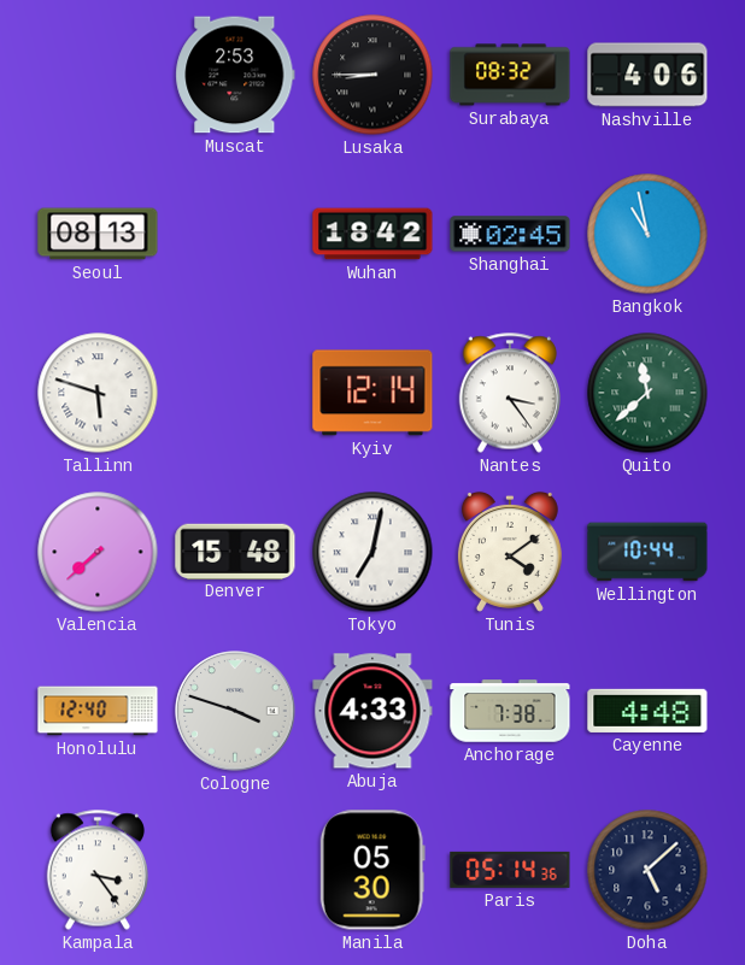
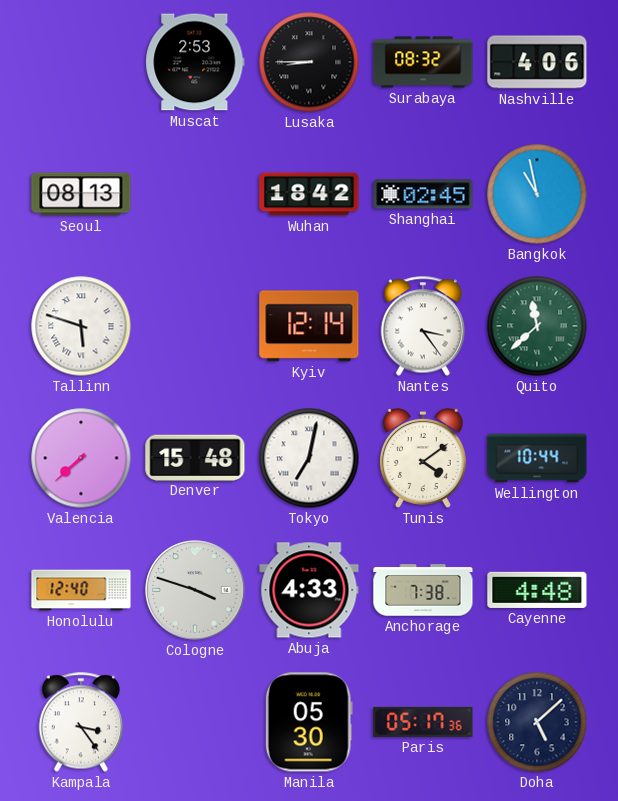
Paris: 05:14 -> 05:17 (423, 722)
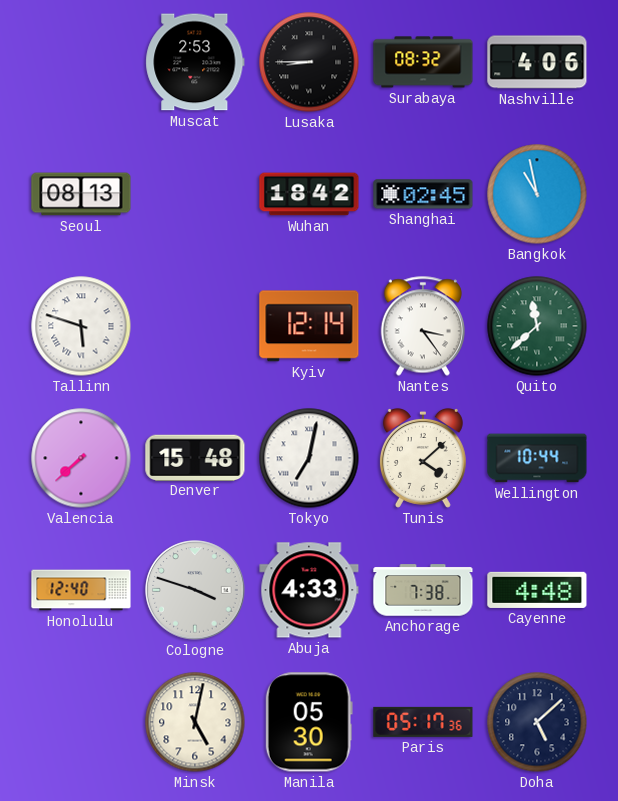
Tunis: 4:09 -> 4:08 (423, 458)
Kampala: 3:24 -> none (80, 722)
Minsk: none -> 5:02 (195, 722)
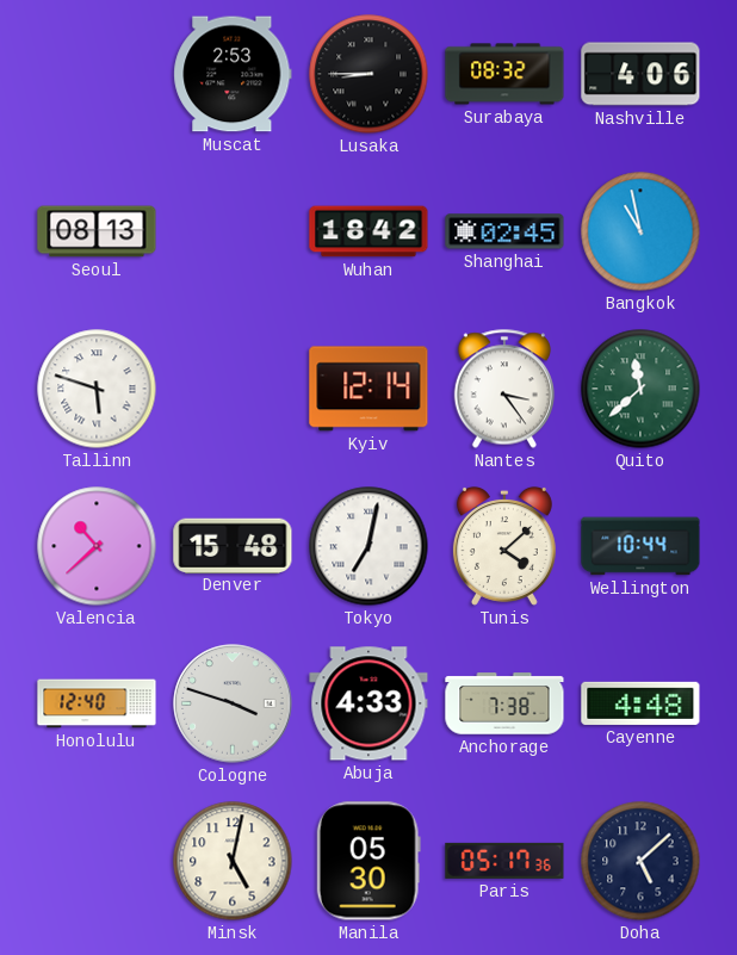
Valencia: 7:38 -> 10:38 (97, 546)
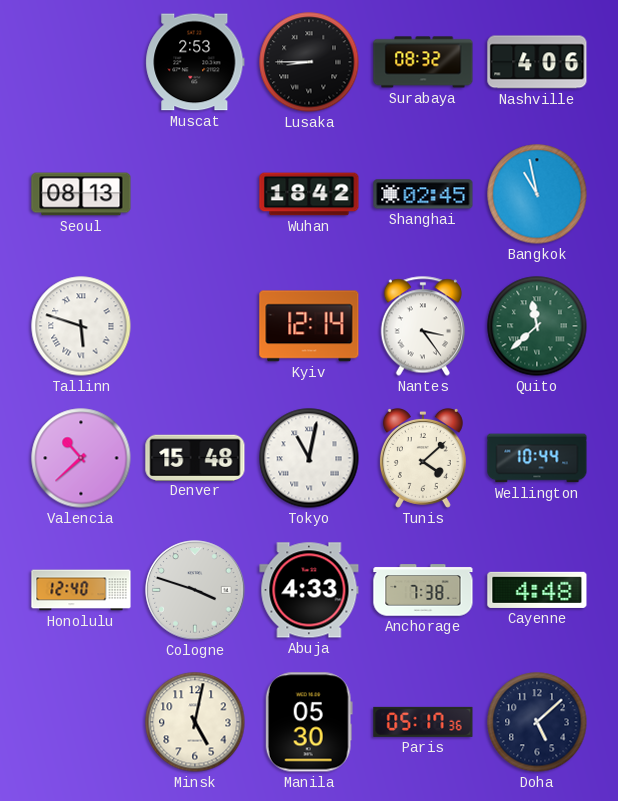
Tokyo: 7:02 -> 11:02 (309, 458)
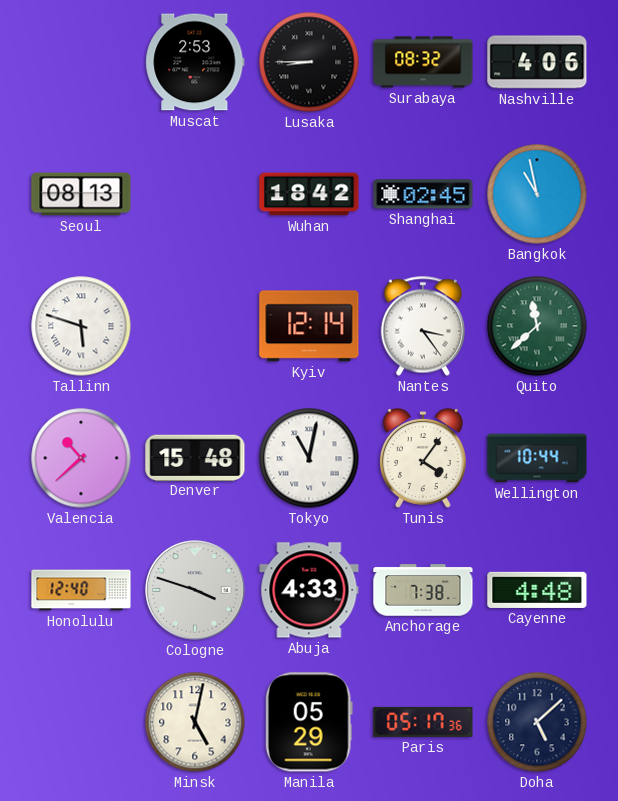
Tunis: 4:08 -> 4:06 (423, 458)
Manila: 05:30 -> 05:29 (309, 722)
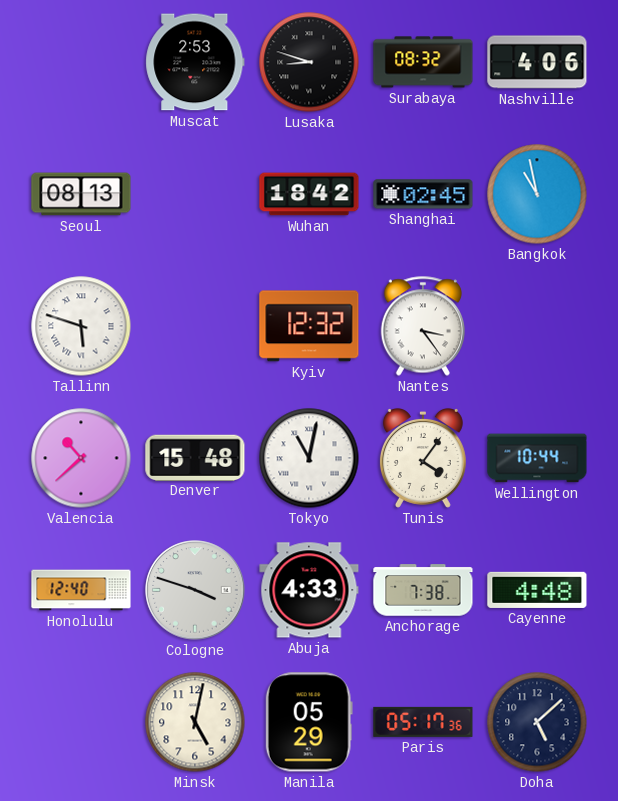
Lusaka: 8:45 -> 8:48 (309, 62)
Kyiv: 12:14 -> 12:32 (309, 326)
Quito: 11:38 -> none (537, 326)
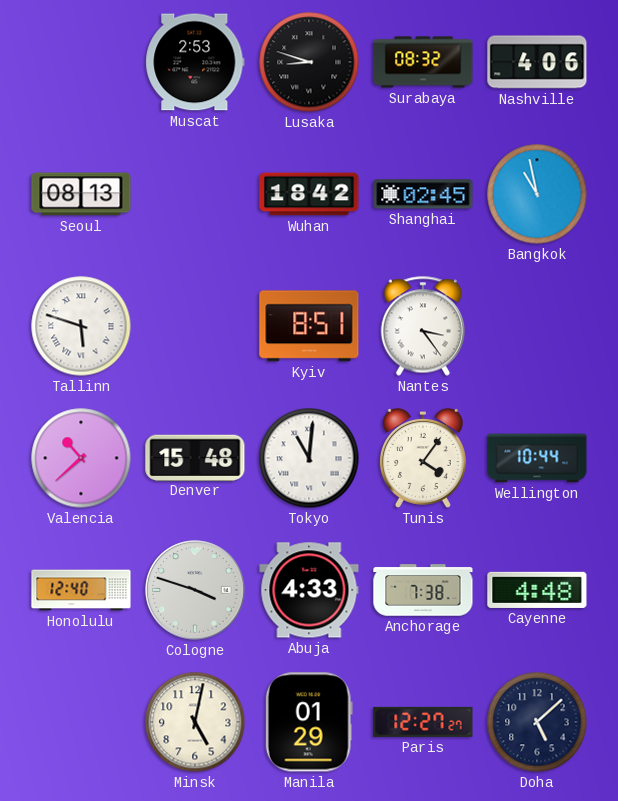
Kyiv: 12:32 -> 8:51 (309, 326)
Tokyo: 11:02 -> 11:01 (309, 458)
Manila: 05:29 -> 01:29 (309, 722)
Paris: 05:17 -> 12:27 (423, 722)
